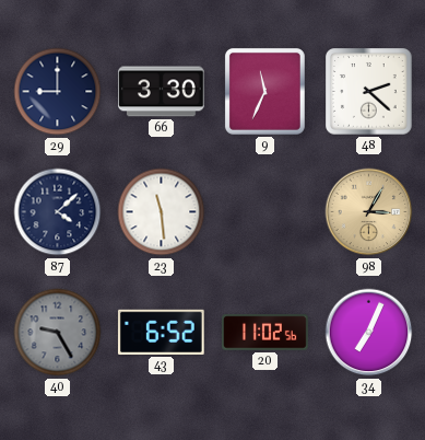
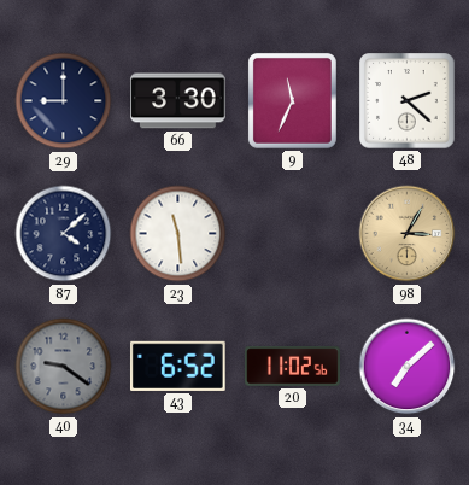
40: 9:25 -> 9:21 (64, 367)
34: 7:04 -> 7:08 (408, 367)
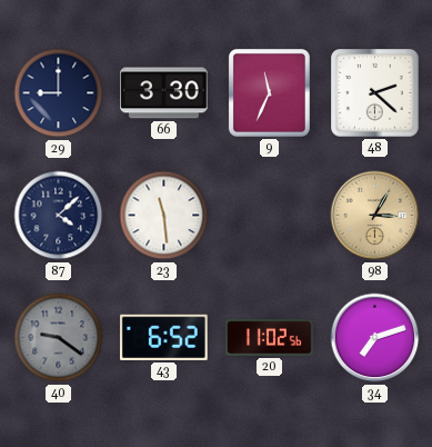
34: 7:08 -> 7:12 (375, 338)
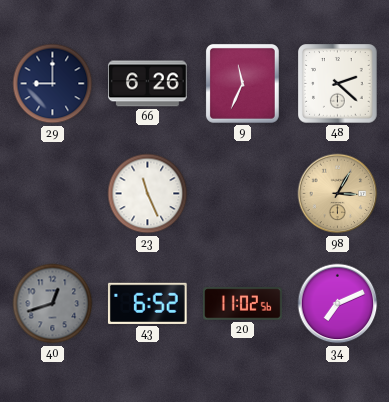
66: 3:30 -> 6:26 (148, 84)
87: 4:08 -> none (59, 216)
23: 11:29 -> 11:26 (148, 194)
40: 9:21 -> 12:42 (53, 304)
34: 7:12 -> 7:11 (338, 304)
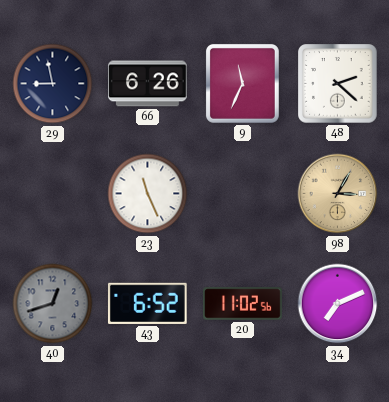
29: 9:00 -> 8:58 (53, 84)
